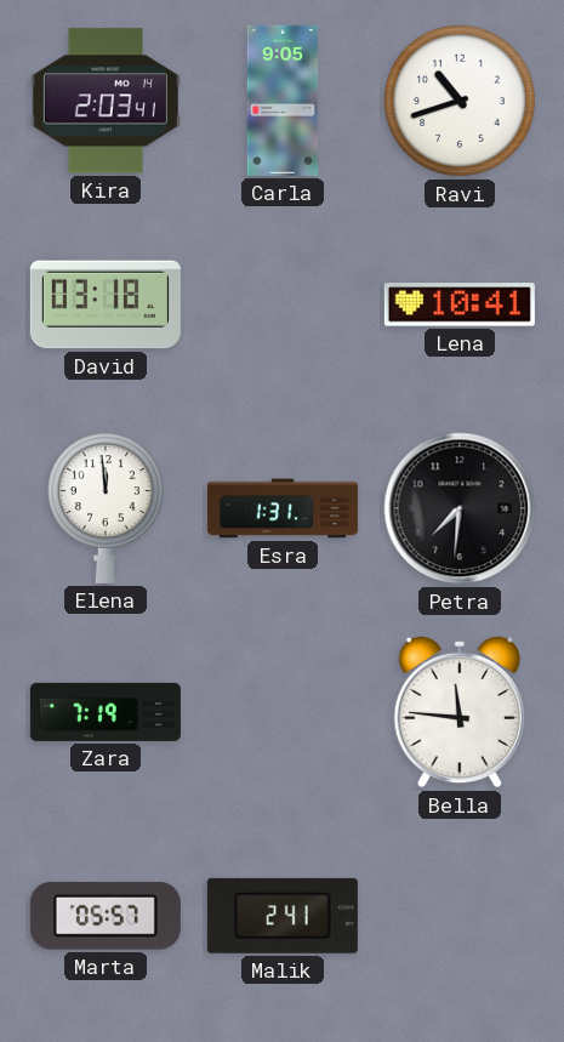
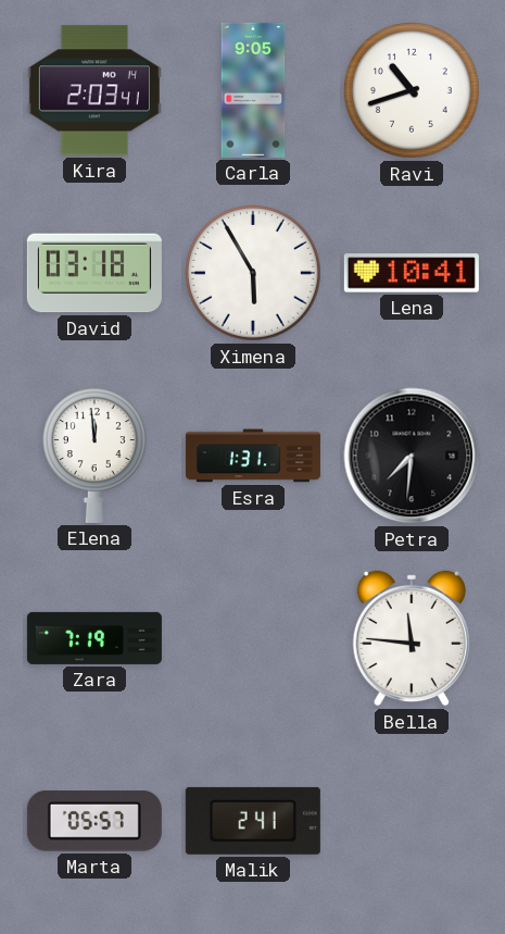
Ximena: none -> 5:55 (253, 273)
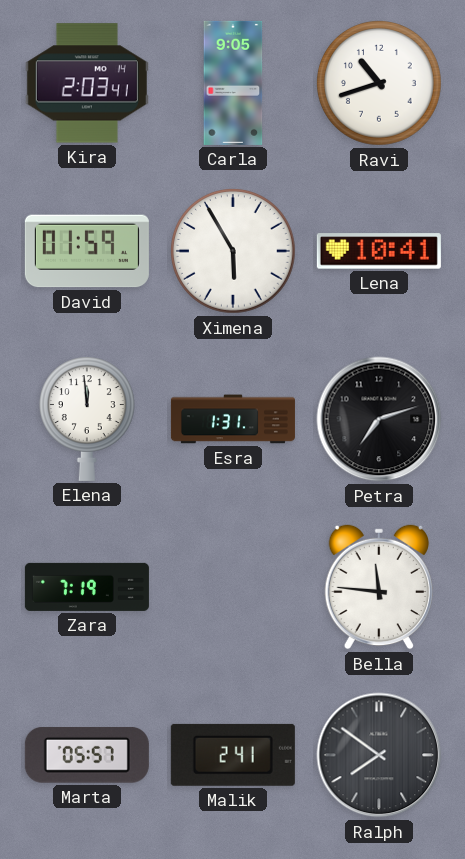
David: 03:18 -> 01:59 (87, 251)
Petra: 7:31 -> 7:12 (379, 419)
Ralph: none -> 7:51 (379, 755)
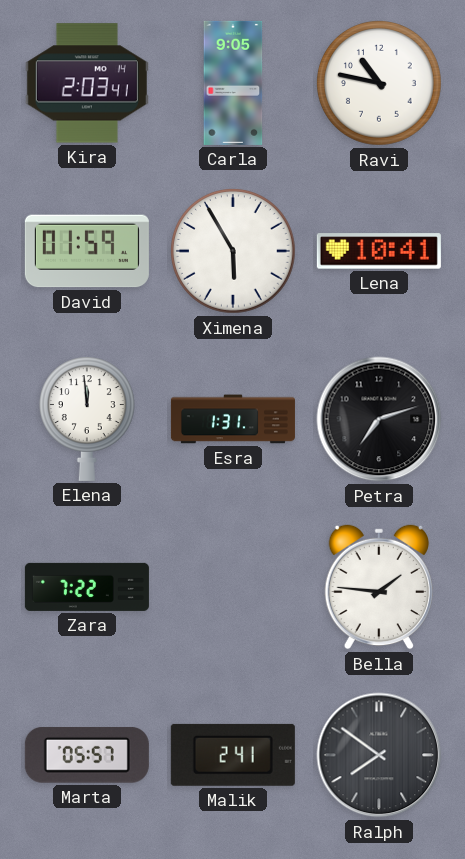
Ravi: 10:42 -> 10:47 (379, 83)
Zara: 7:19 -> 7:22 (87, 587)
Bella: 11:46 -> 1:46 (378, 587)
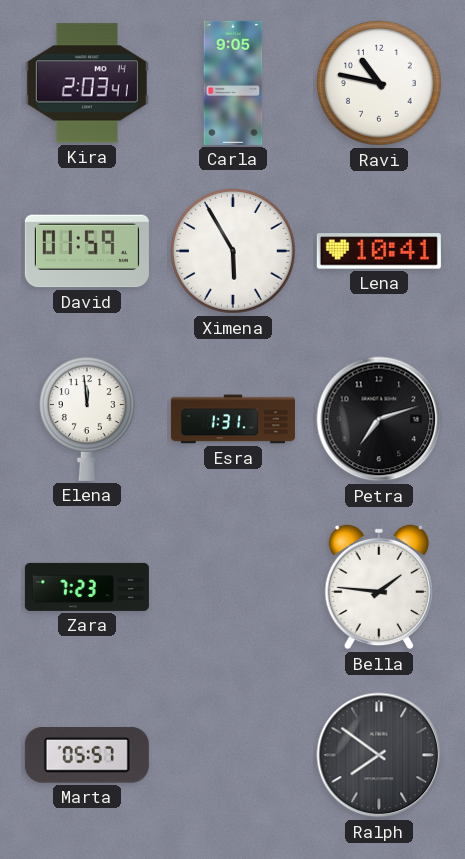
Zara: 7:22 -> 7:23 (87, 587)
Malik: 2:41 -> none (233, 755)
